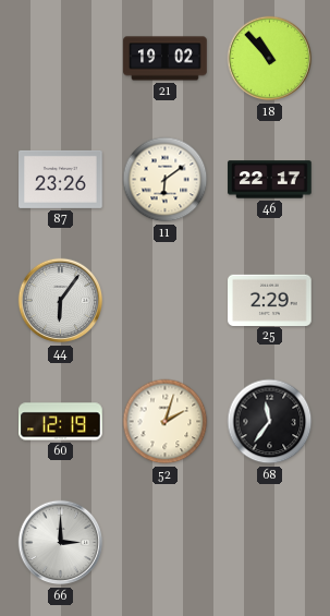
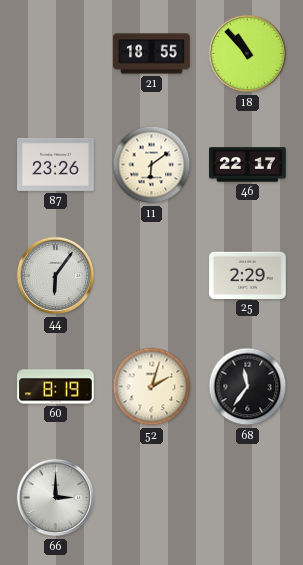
21: 19:02 -> 18:55 (152, 54)
60: 12:19 -> 8:19 (56, 387)
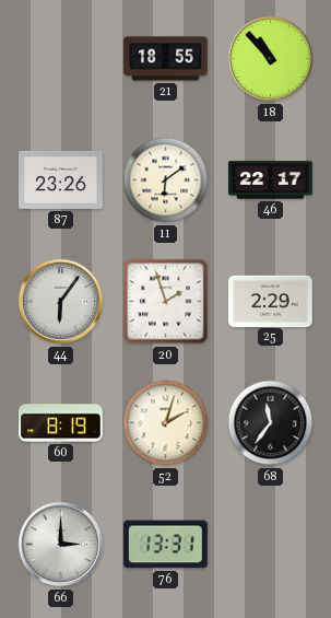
20: none -> 1:57 (166, 302)
76: none -> 13:31 (166, 545)
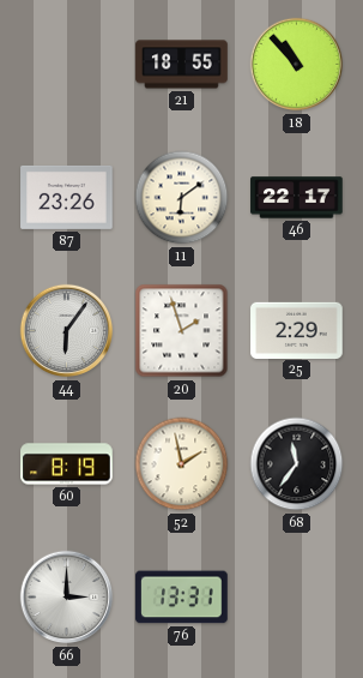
52: 2:03 -> 1:58 (182, 464)
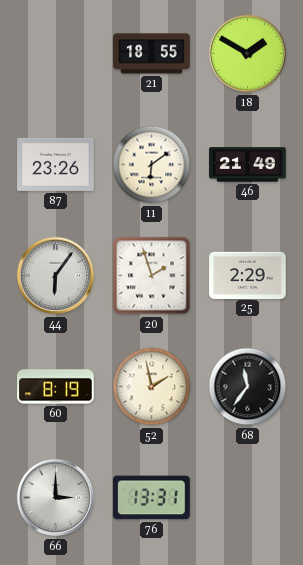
18: 10:53 -> 1:50 (248, 54)
46: 22:17 -> 21:49 (248, 165)
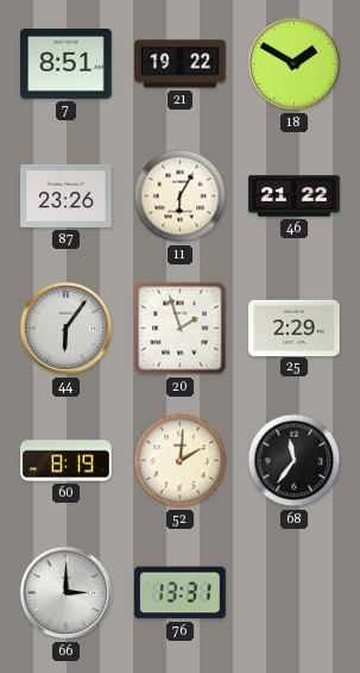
7: none -> 8:51 (67, 64)
21: 18:55 -> 19:22 (181, 64)
11: 6:09 -> 6:05 (181, 197)
46: 21:49 -> 21:22 (295, 197)
52: 1:58 -> 2:01 (181, 461)
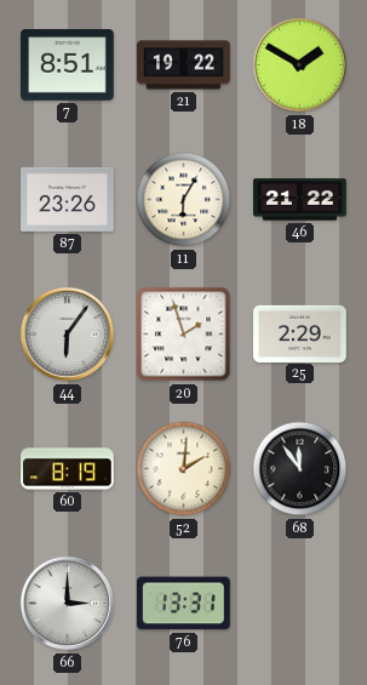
68: 11:36 -> 11:54 (300, 469)
